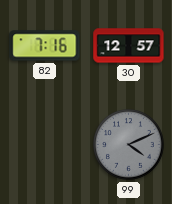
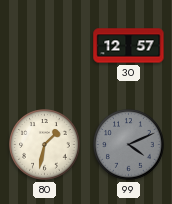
82: 7:16 -> none (45, 46)
80: none -> 1:32 (45, 145)
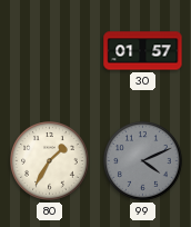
30: 12:57 -> 01:57 (143, 51)
80: 1:32 -> 1:35 (50, 161)
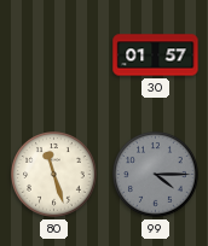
80: 1:35 -> 11:27 (54, 175)
99: 4:11 -> 4:15 (156, 175)
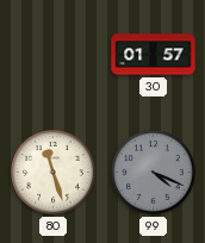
99: 4:15 -> 4:19 (154, 173)
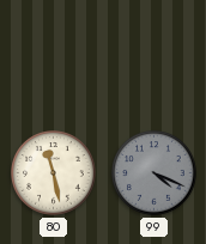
30: 01:57 -> none (154, 55)
80: 11:27 -> 11:28 (54, 173)
